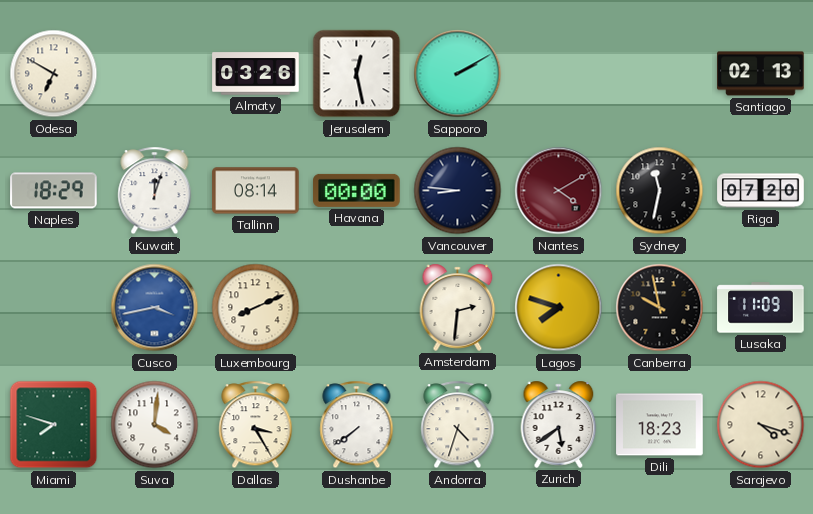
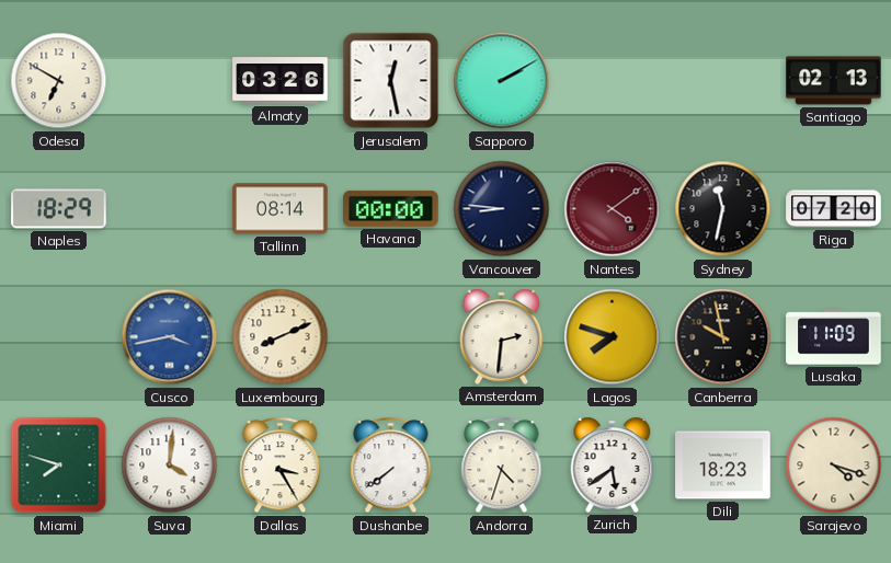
Kuwait: 12:03 -> none (155, 191)
Nantes: 4:10 -> 4:09 (613, 209)
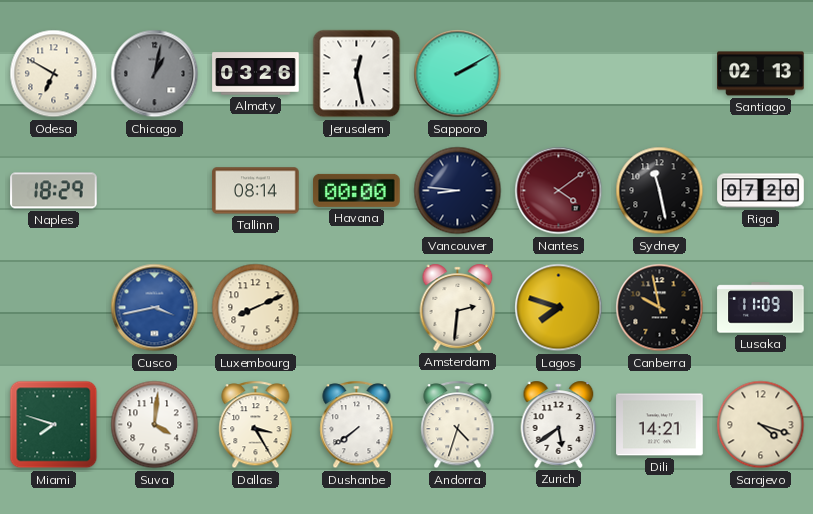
Chicago: none -> 1:02 (155, 74)
Sydney: 11:32 -> 11:28 (660, 191)
Dili: 18:23 -> 14:21 (660, 425)
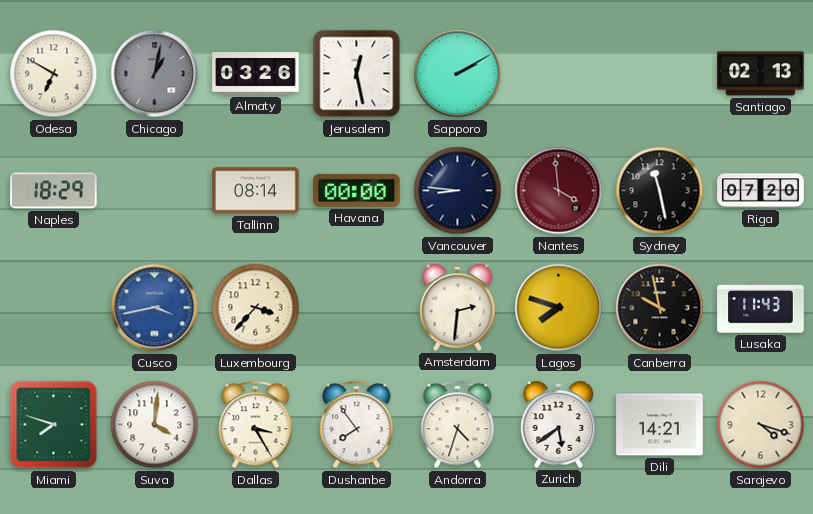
Nantes: 4:09 -> 3:59 (559, 191)
Luxembourg: 8:11 -> 3:37 (256, 308)
Lusaka: 11:09 -> 11:43 (761, 308)
Dushanbe: 7:39 -> 7:54 (357, 425)
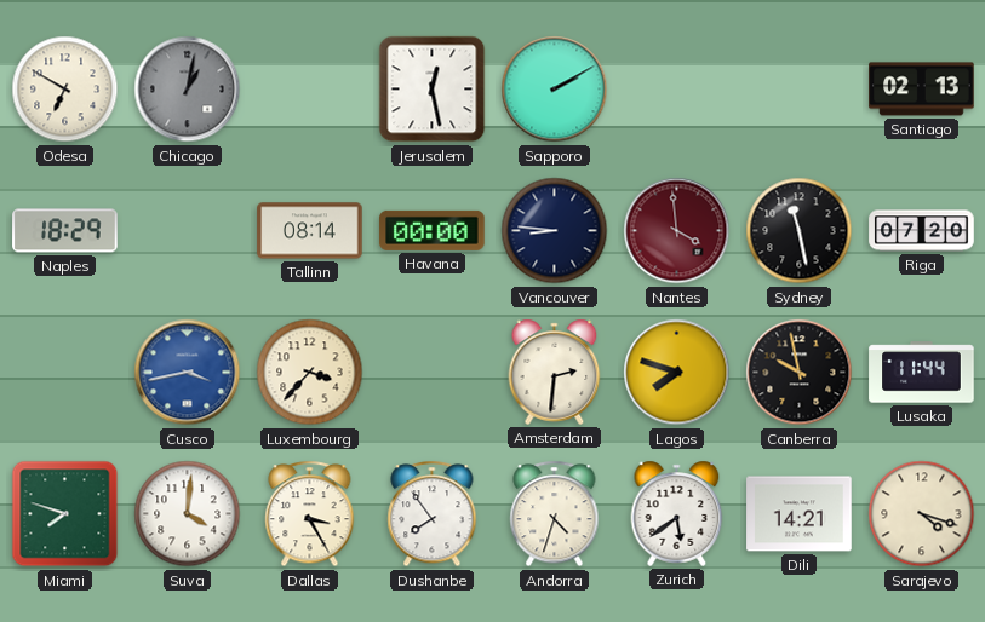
Almaty: 03:26 -> none (256, 74)
Lusaka: 11:43 -> 11:44 (922, 373)
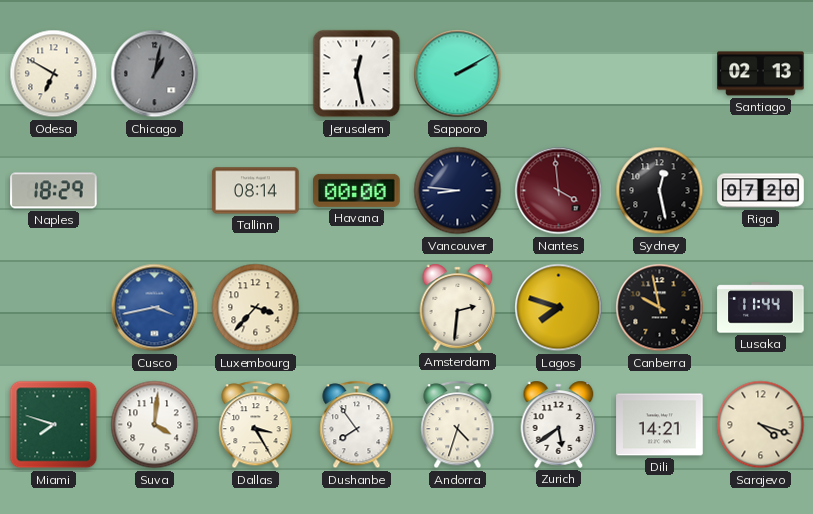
Sydney: 11:28 -> 12:28 (660, 191)
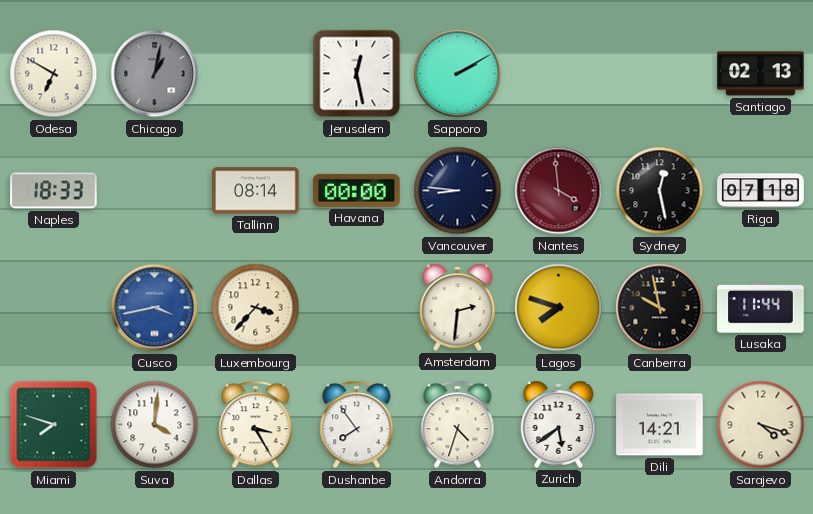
Naples: 18:29 -> 18:33 (54, 191)
Riga: 07:20 -> 07:18 (761, 191)
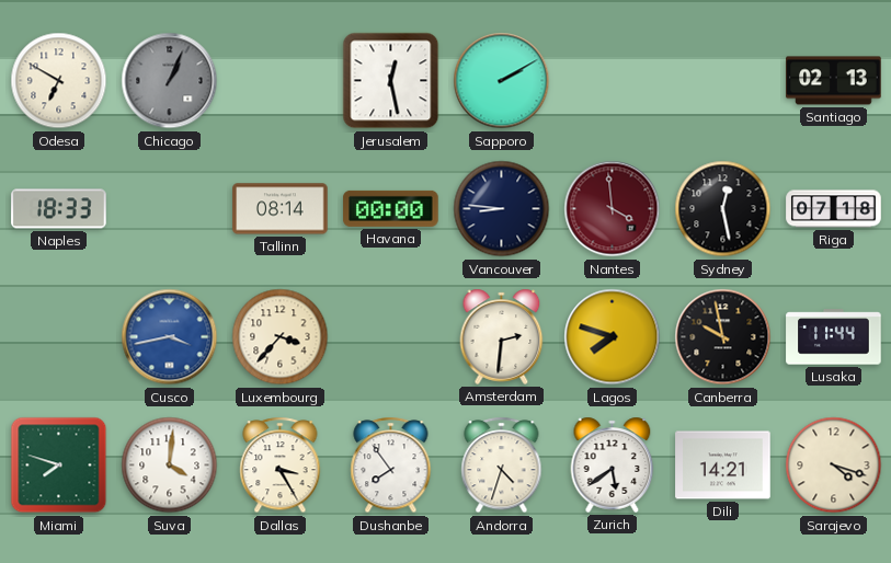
Chicago: 1:02 -> 1:04 (170, 81)
